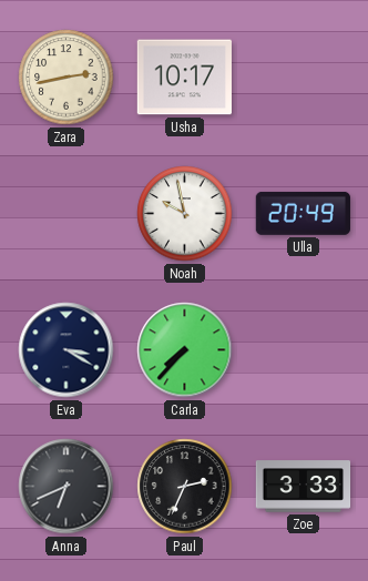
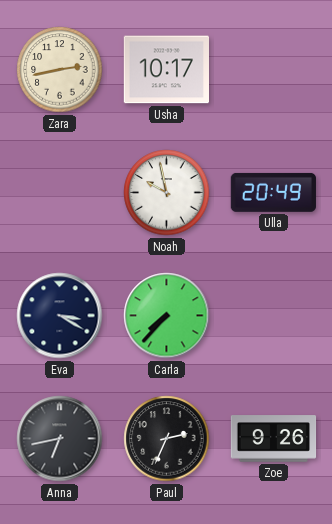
Anna: 6:41 -> 6:43 (60, 439)
Zoe: 3:33 -> 9:26 (274, 439)
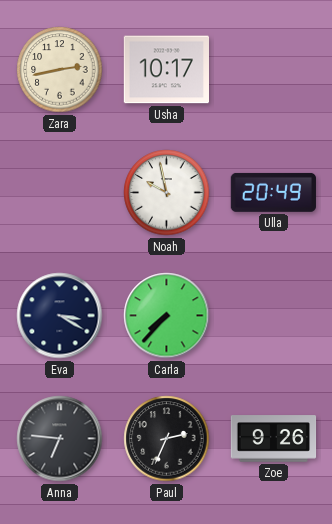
Anna: 6:43 -> 6:46 (60, 439)
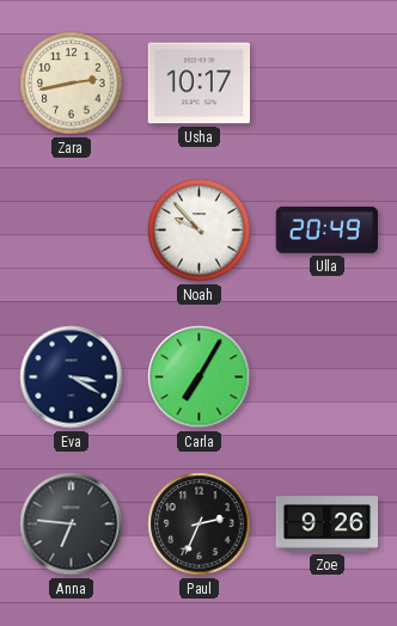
Noah: 9:58 -> 9:53 (200, 231)
Carla: 7:37 -> 7:05 (200, 378)
